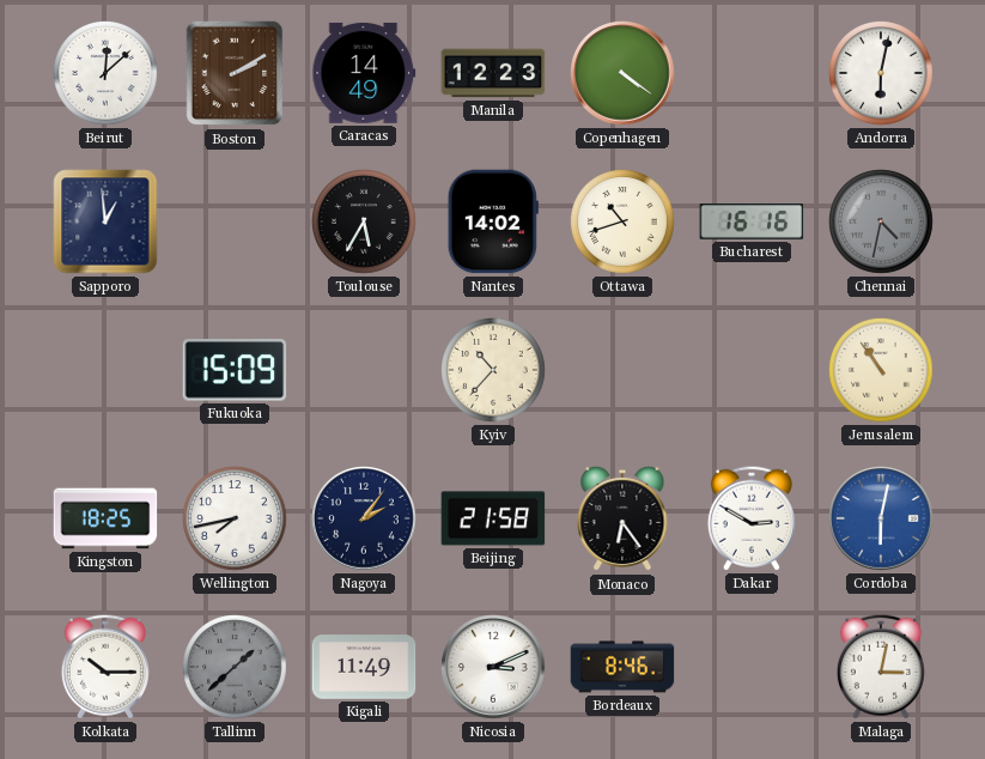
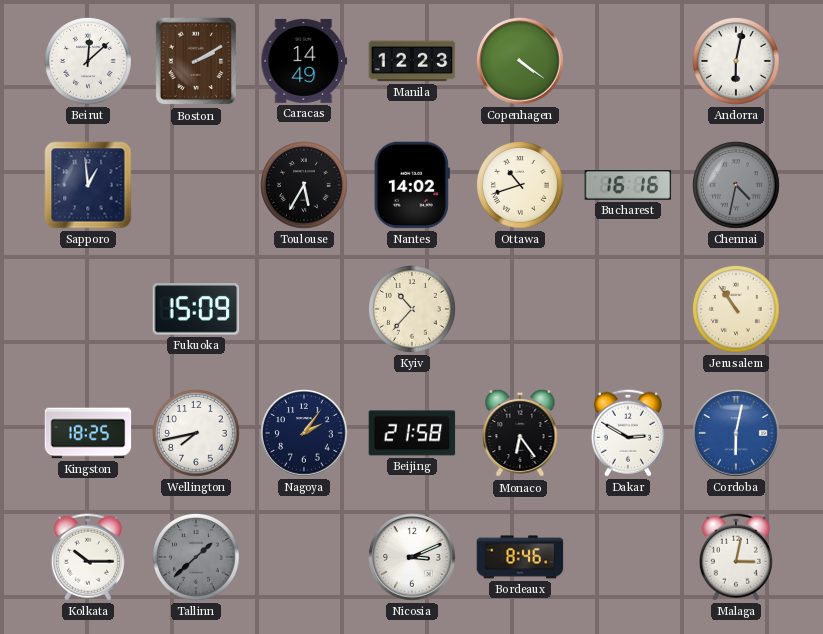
Kigali: 11:49 -> none (364, 667)
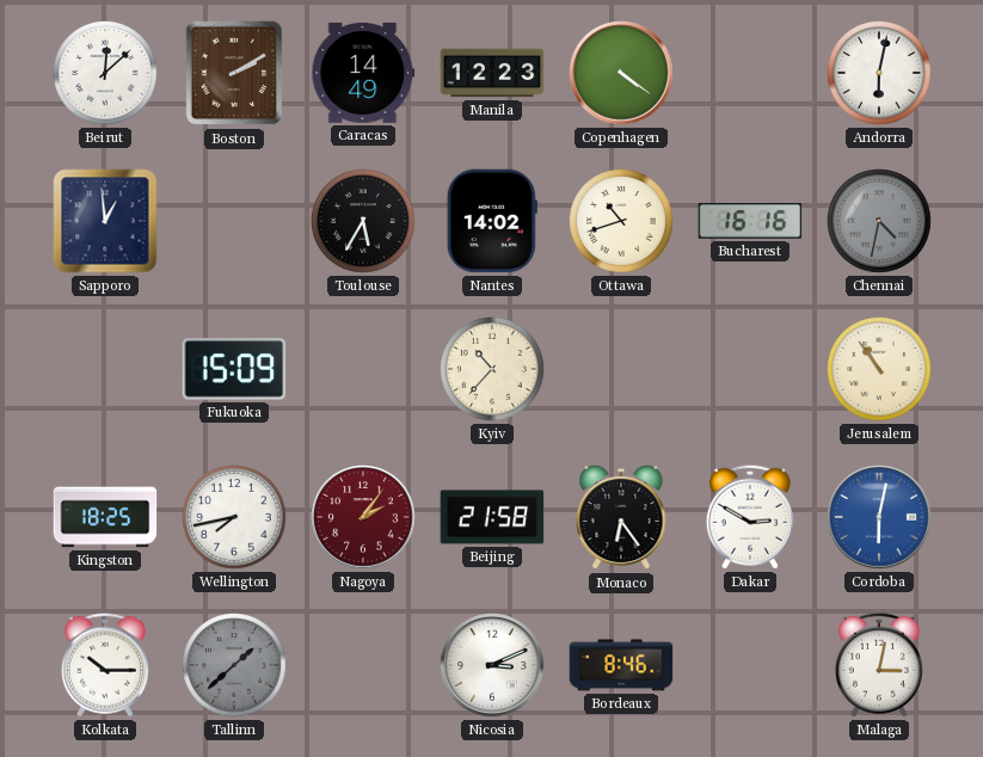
Nagoya dial: navy -> burgundy (363, 517)
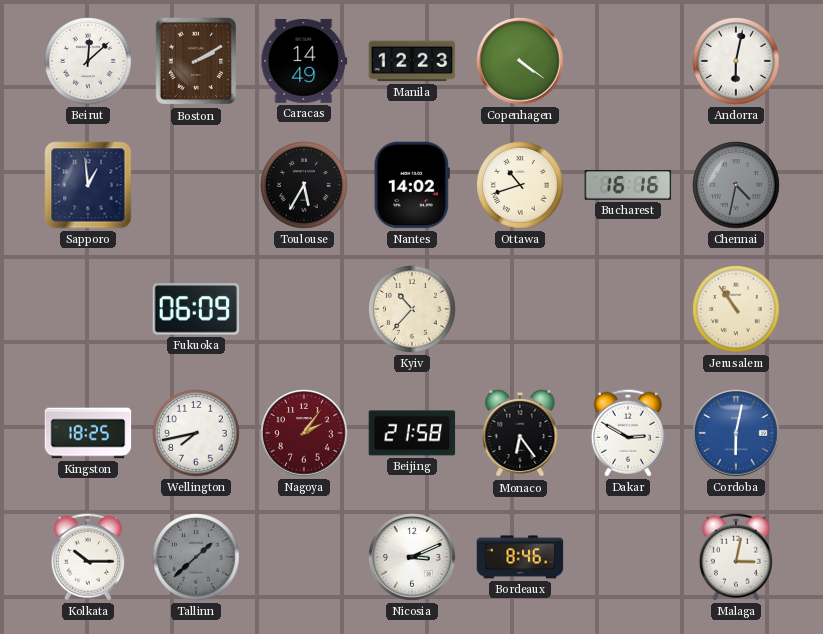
Fukuoka: 15:09 -> 06:09 (196, 309)
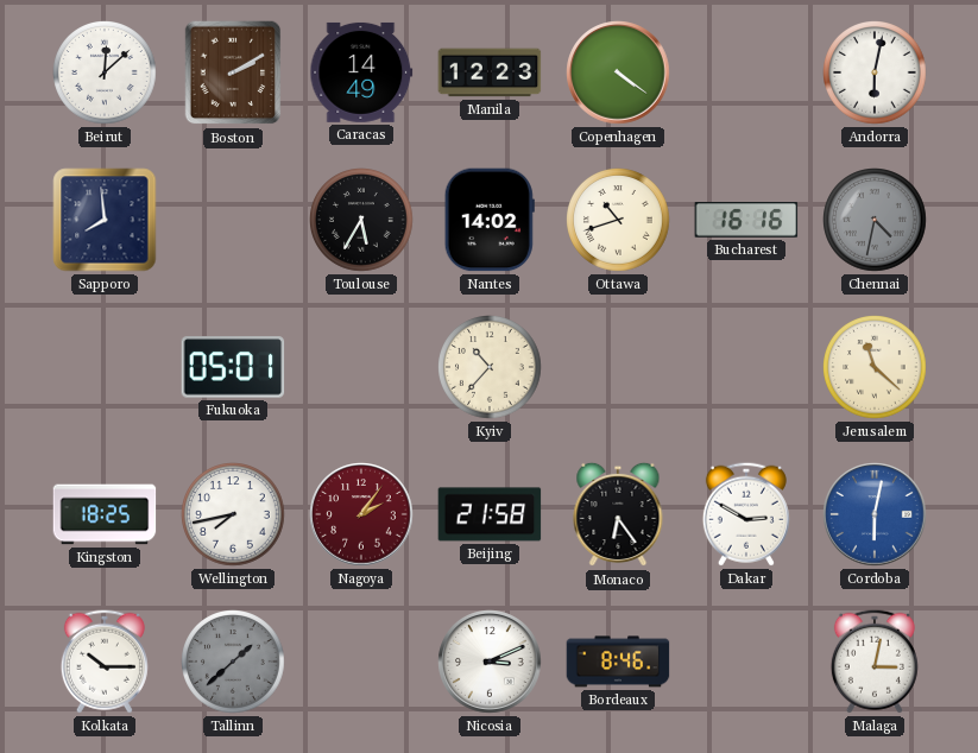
Sapporo: 12:59 -> 7:59 (105, 220)
Fukuoka: 06:09 -> 05:01 (233, 367)
Jerusalem: 10:54 -> 11:22 (875, 367)
